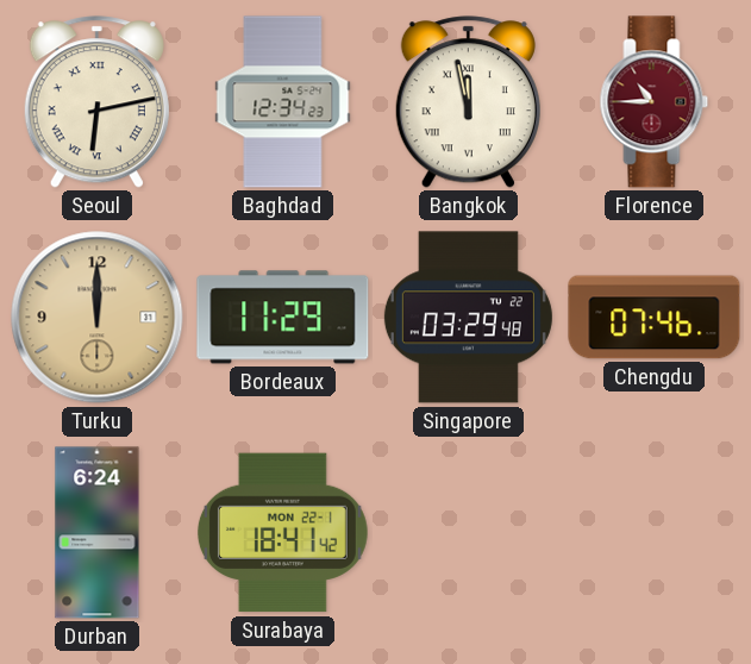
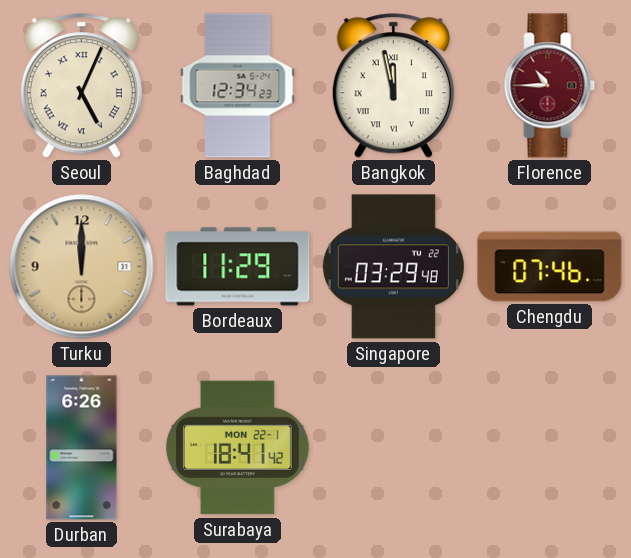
Seoul: 6:13 -> 5:04 (81, 86)
Durban: 6:24 -> 6:26 (82, 448)
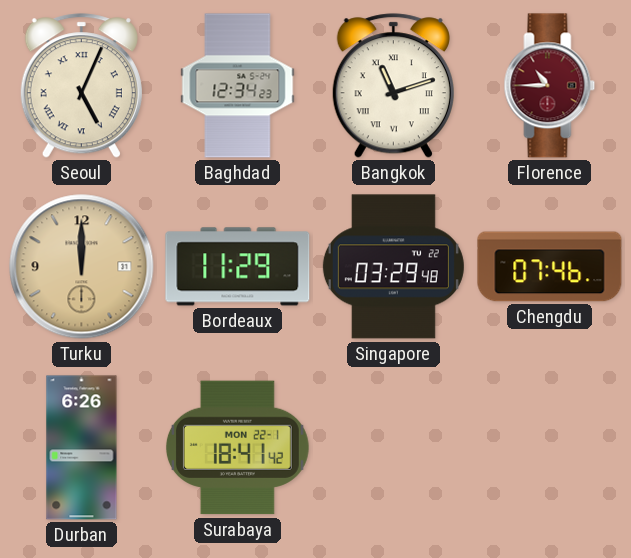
Bangkok: 11:58 -> 11:12 (393, 86)
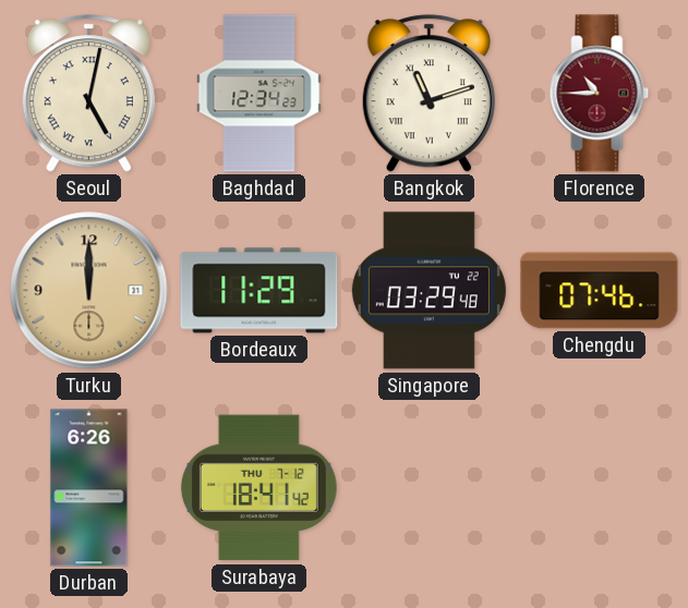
Seoul: 5:04 -> 5:02 (88, 94)
Surabaya date: MON 22-1 -> THU 7-12 (258, 488)
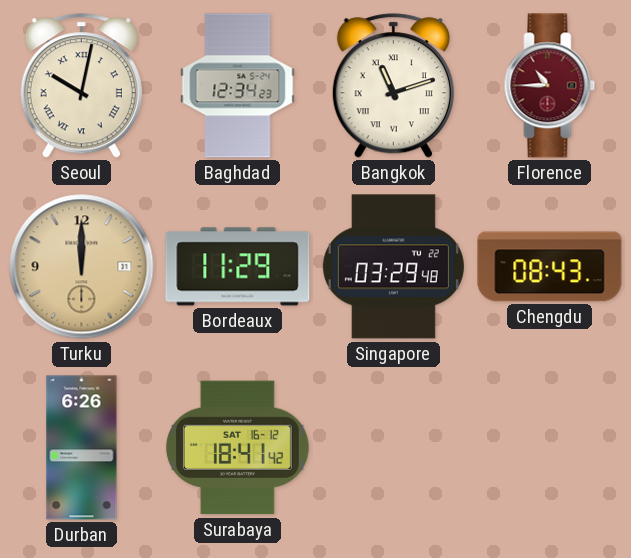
Seoul: 5:02 -> 10:02 (81, 86)
Chengdu: 07:46 -> 08:43 (550, 267)
Surabaya date: THU 7-12 -> SAT 16-12 (237, 448)
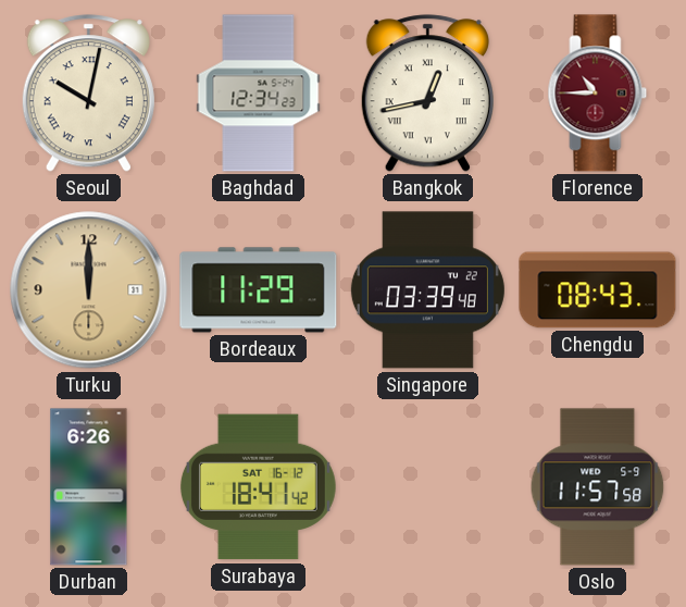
Bangkok: 11:12 -> 12:43 (427, 94)
Singapore: 03:29 -> 03:39 (427, 290)
Oslo: none -> 11:57 (598, 487)
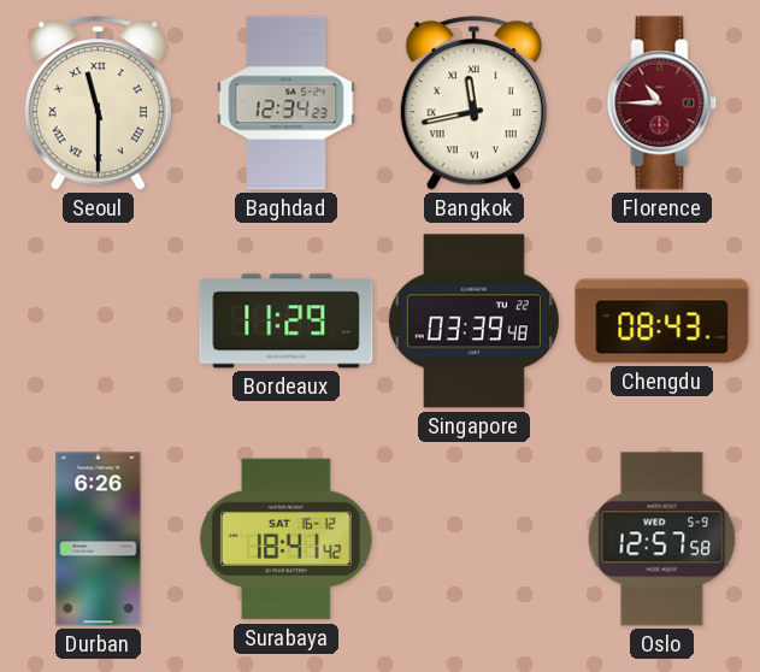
Seoul: 10:02 -> 11:30 (98, 104)
Bangkok: 12:43 -> 11:43 (473, 104)
Turku: 12:00 -> none (89, 290)
Oslo: 11:57 -> 12:57 (662, 540)
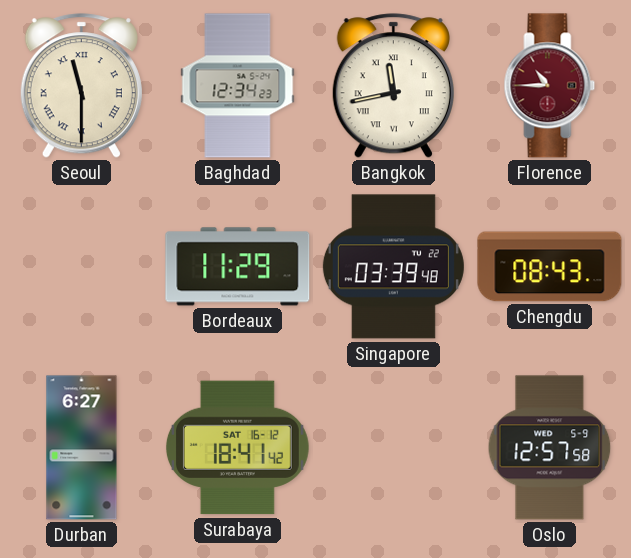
Durban: 6:26 -> 6:27 (82, 448)
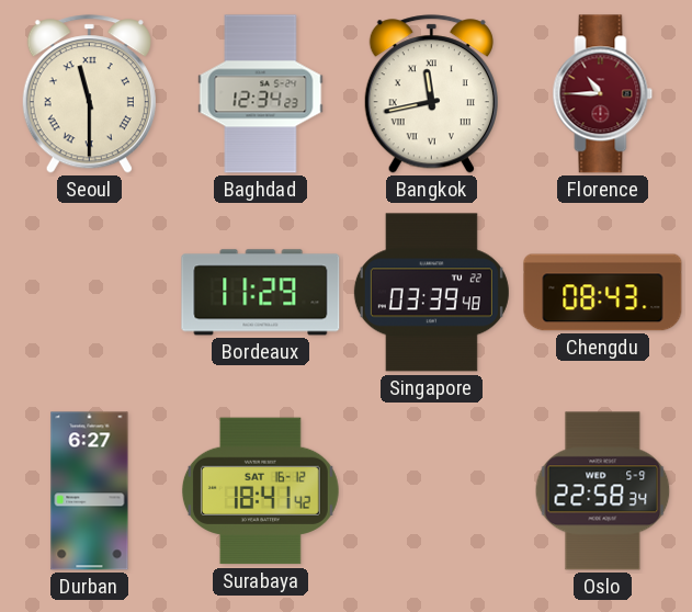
Oslo: 12:57 -> 22:58 (603, 491)
